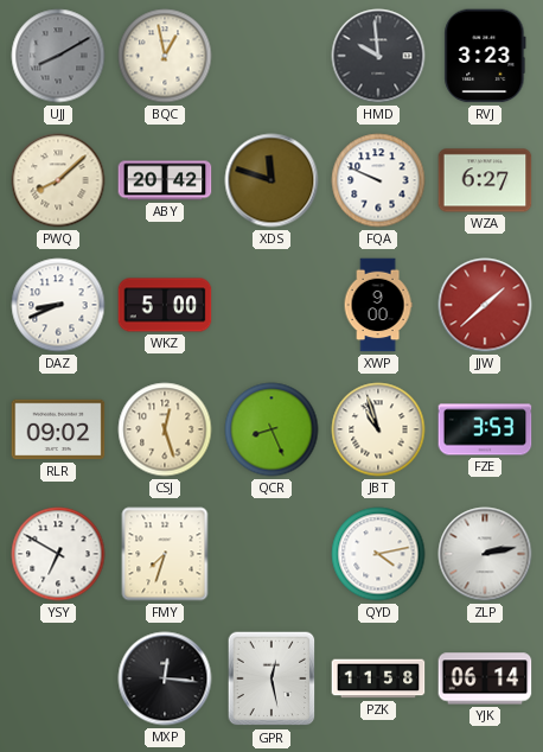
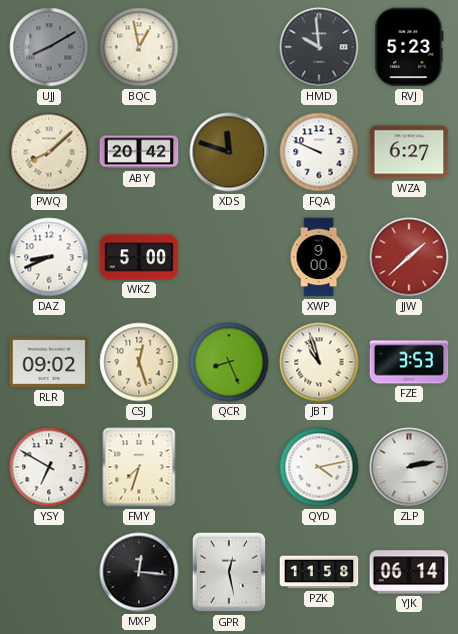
RVJ: 3:23 -> 5:23 (409, 47)
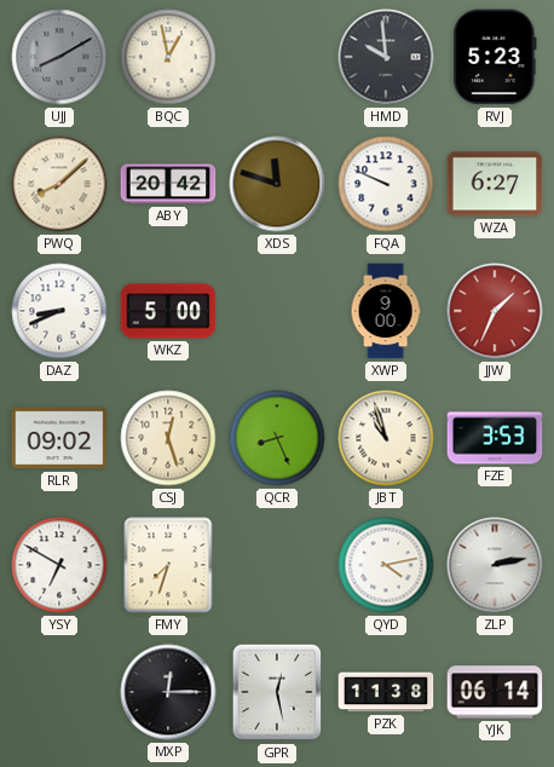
JJW: 1:38 -> 1:34 (495, 311)
MXP: 12:16 -> 12:15 (168, 692)
PZK: 11:58 -> 11:38 (386, 692)
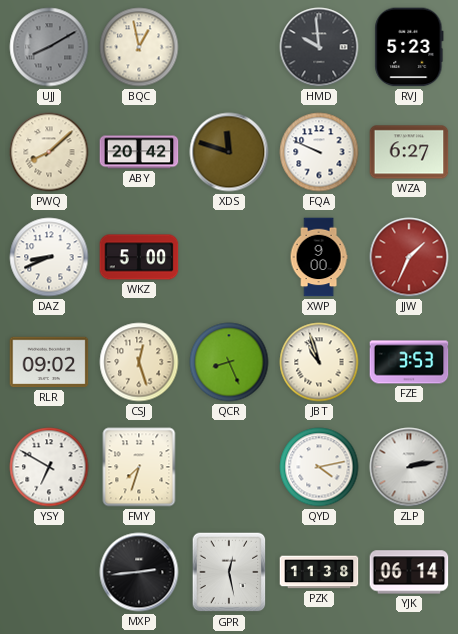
MXP: 12:15 -> 2:44 (139, 572)
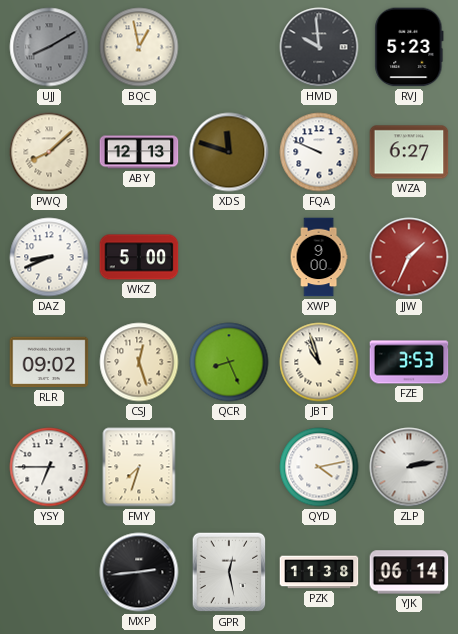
ABY: 20:42 -> 12:13 (139, 152)
YSY: 6:50 -> 6:45 (49, 467)
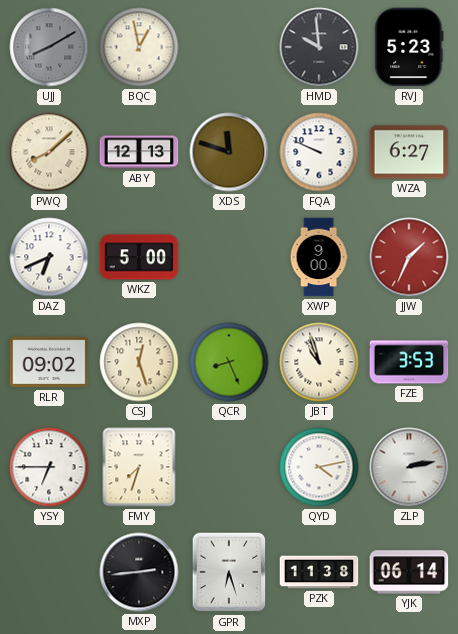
DAZ: 8:41 -> 6:41 (49, 257)
GPR: 12:28 -> 6:27 (229, 572)
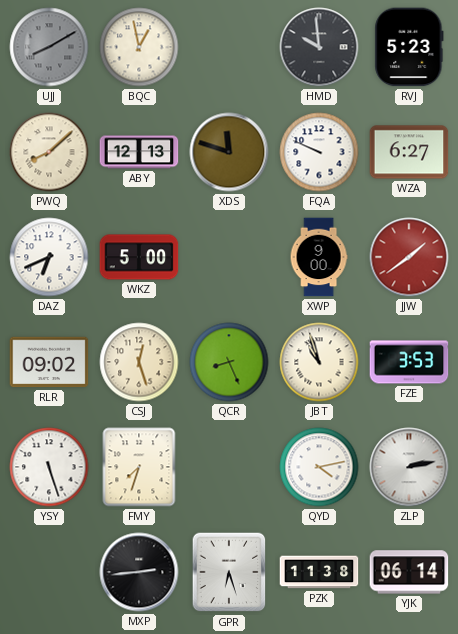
JJW: 1:34 -> 1:39 (409, 257)
YSY: 6:45 -> 5:27 (49, 467)
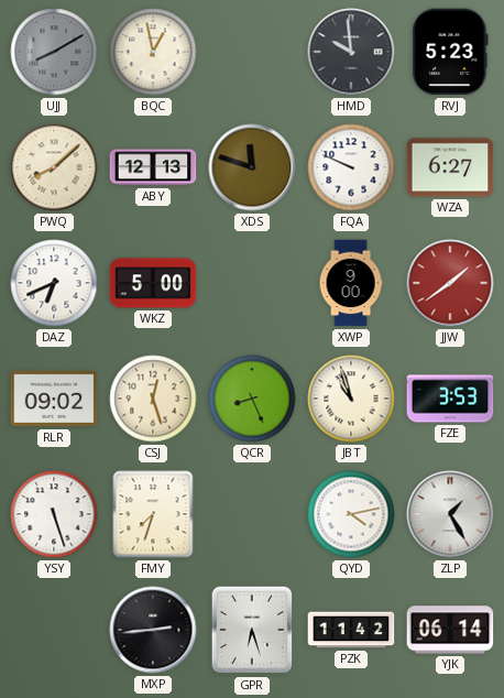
ZLP: 2:13 -> 1:25 (450, 514)
PZK: 11:38 -> 11:42 (351, 630)
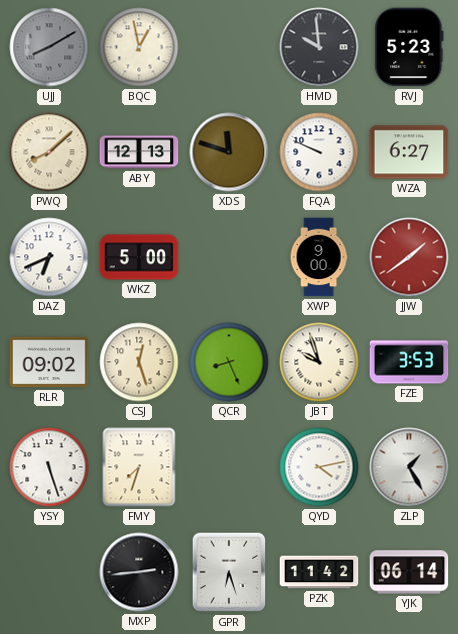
JBT: 10:57 -> 9:57 (319, 362)
